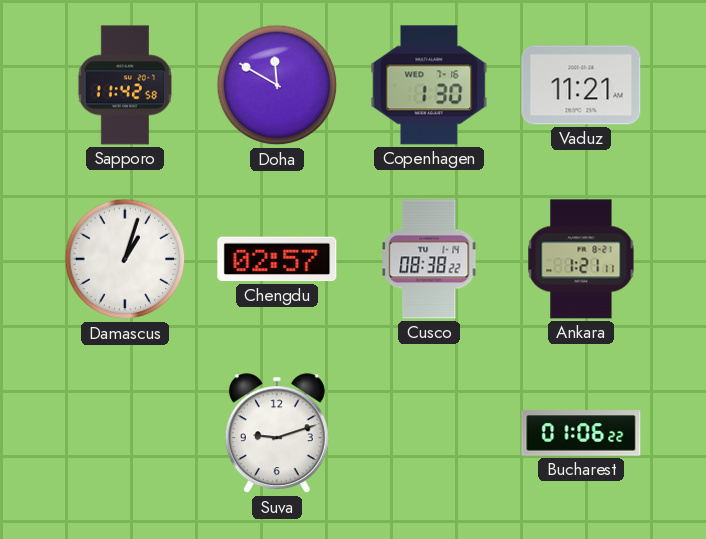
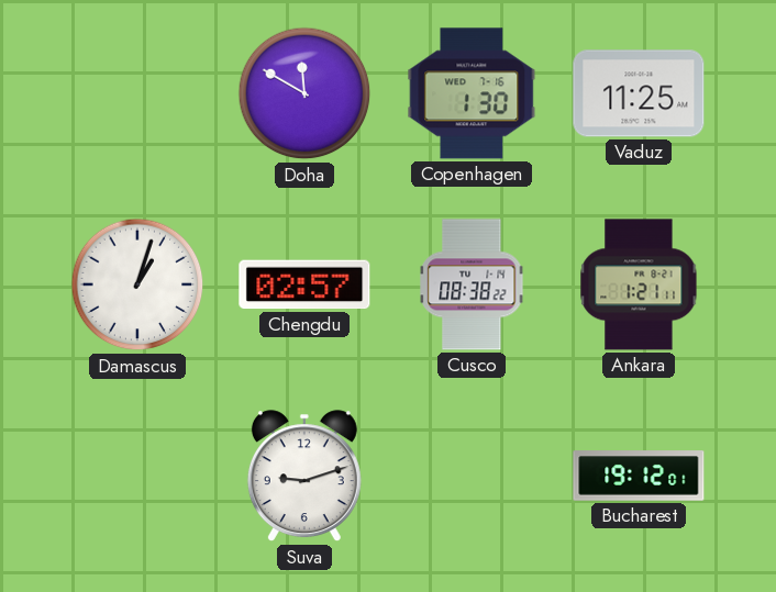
Sapporo: 11:42 -> none (125, 85)
Vaduz: 11:21 -> 11:25 (639, 93)
Bucharest: 01:06 -> 19:12 (639, 476)
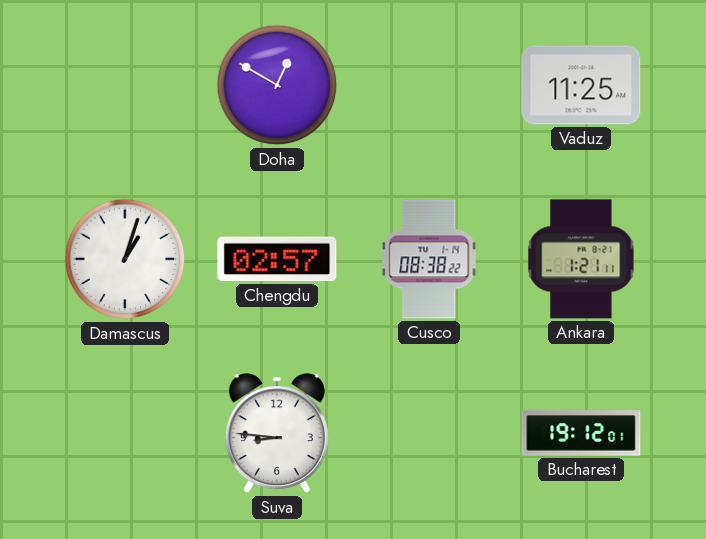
Doha: 11:50 -> 12:50 (277, 85)
Copenhagen: 1:30 -> none (472, 93)
Suva: 9:12 -> 8:46 (277, 434)
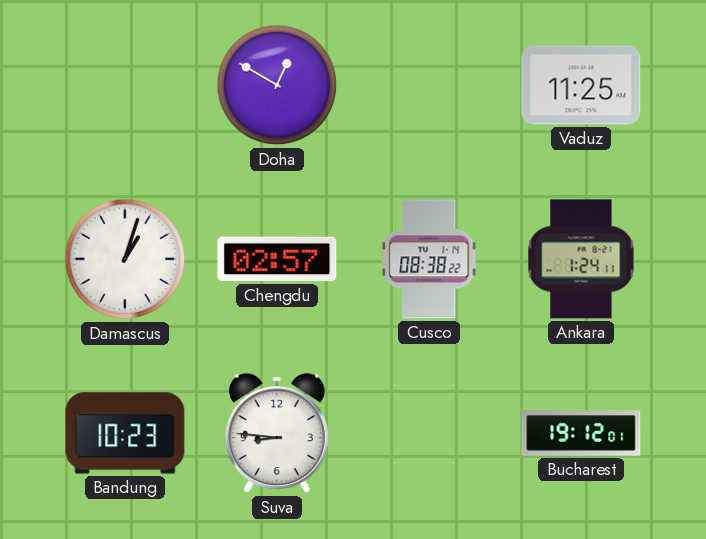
Ankara: 1:21 -> 1:24 (581, 259)
Bandung: none -> 10:23 (125, 433)
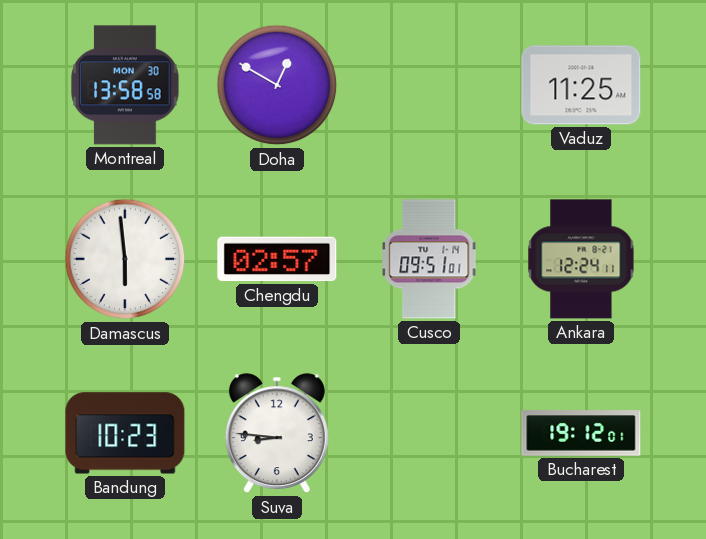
Montreal: none -> 13:58 (125, 85)
Damascus: 1:03 -> 5:59 (125, 259)
Cusco: 08:38 -> 09:51 (429, 259)
Ankara: 1:24 -> 12:24 (581, 259)
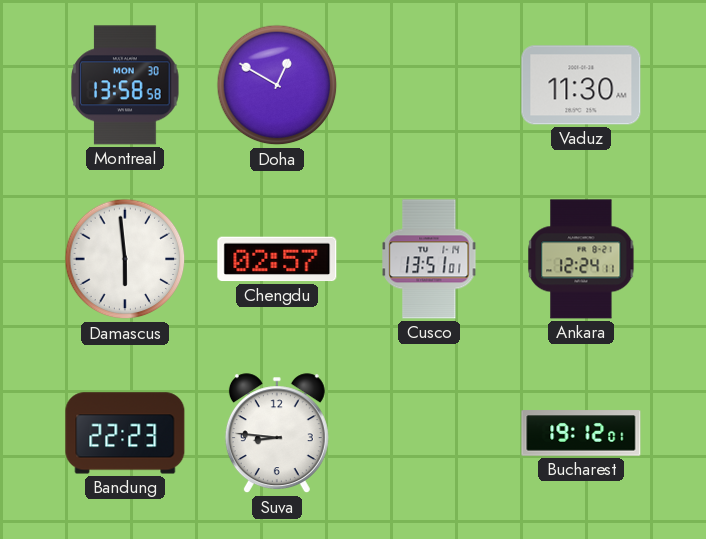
Vaduz: 11:25 -> 11:30 (581, 85)
Cusco: 09:51 -> 13:51 (429, 259)
Bandung: 10:23 -> 22:23 (125, 433)
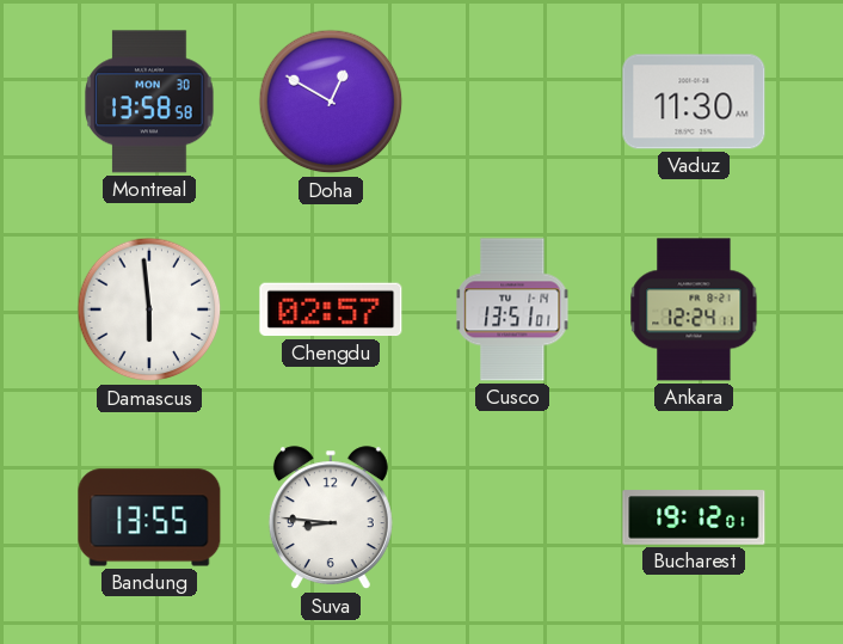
Bandung: 22:23 -> 13:55 (149, 517)
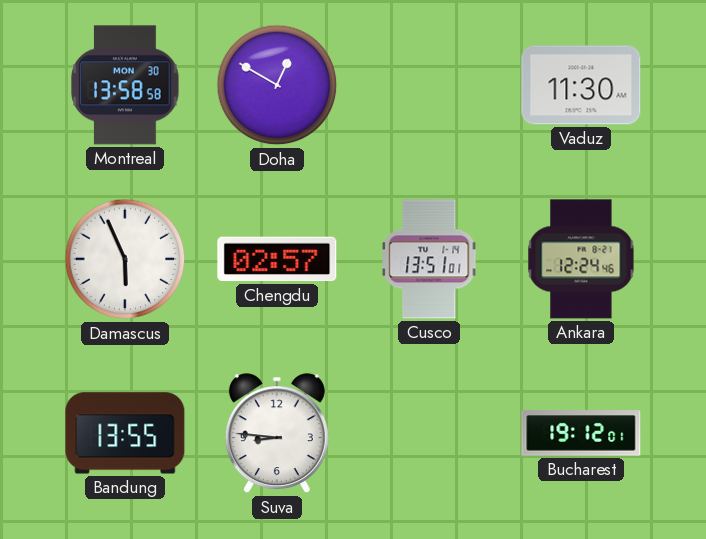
Damascus: 5:59 -> 5:56 (125, 259)
Ankara: 12:24:11 -> 12:24:46 (581, 259)
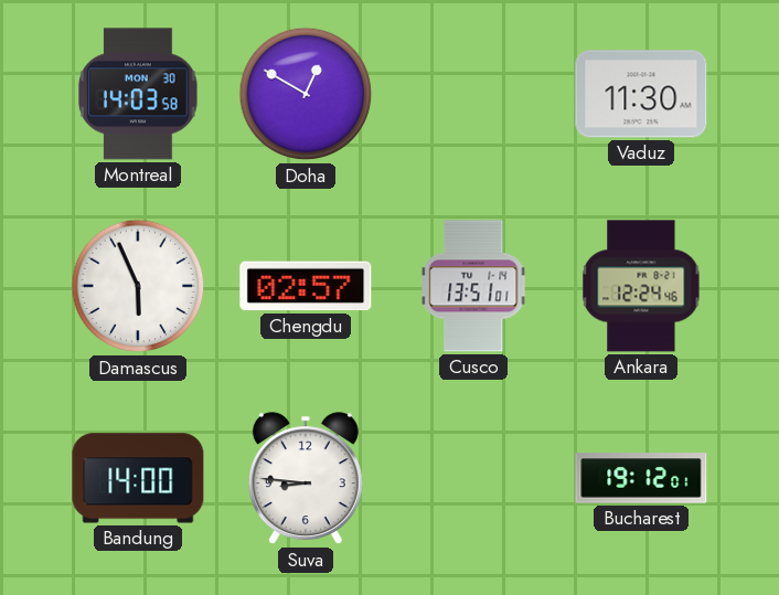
Montreal: 13:58 -> 14:03 (138, 94)
Bandung: 13:55 -> 14:00 (138, 478)
